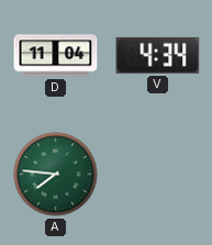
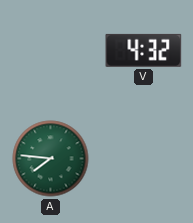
D: 11:04 -> none (56, 56)
V: 4:34 -> 4:32 (144, 50)
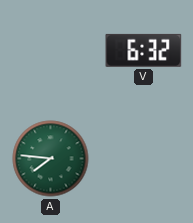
V: 4:32 -> 6:32 (144, 50)
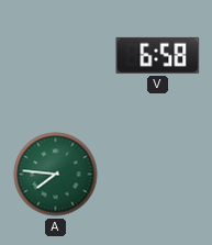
V: 6:32 -> 6:58 (158, 55)
